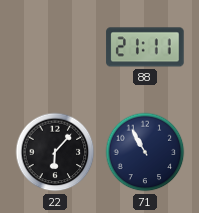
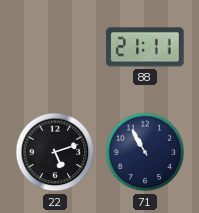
22: 6:07 -> 5:12 (55, 152)
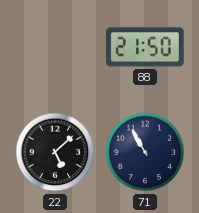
88: 21:11 -> 21:50 (145, 47)
22: 5:12 -> 5:08 (55, 152)
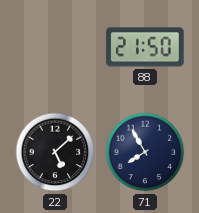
71: 10:55 -> 7:55 (145, 152)
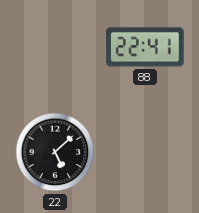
88: 21:50 -> 22:41 (145, 47)
71: 7:55 -> none (145, 152)
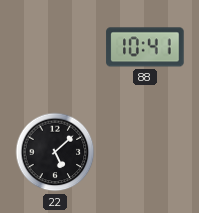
88: 22:41 -> 10:41 (145, 47)
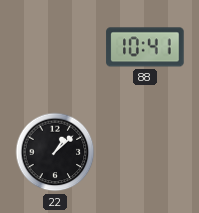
22: 5:08 -> 1:08 (55, 152)
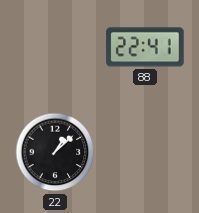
88: 10:41 -> 22:41 (145, 47)
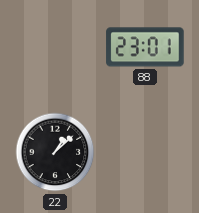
88: 22:41 -> 23:01 (145, 47)
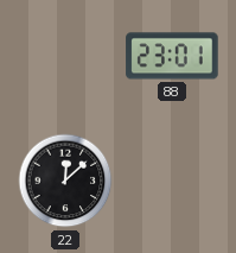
22: 1:08 -> 12:08 (65, 181)
